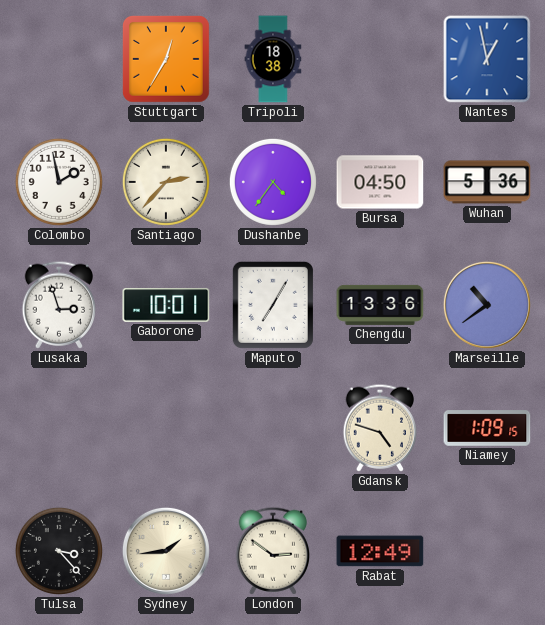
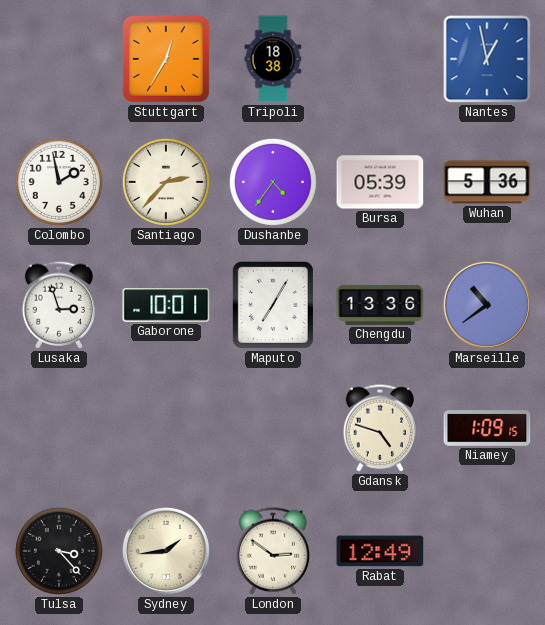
Bursa: 04:50 -> 05:39 (380, 182)
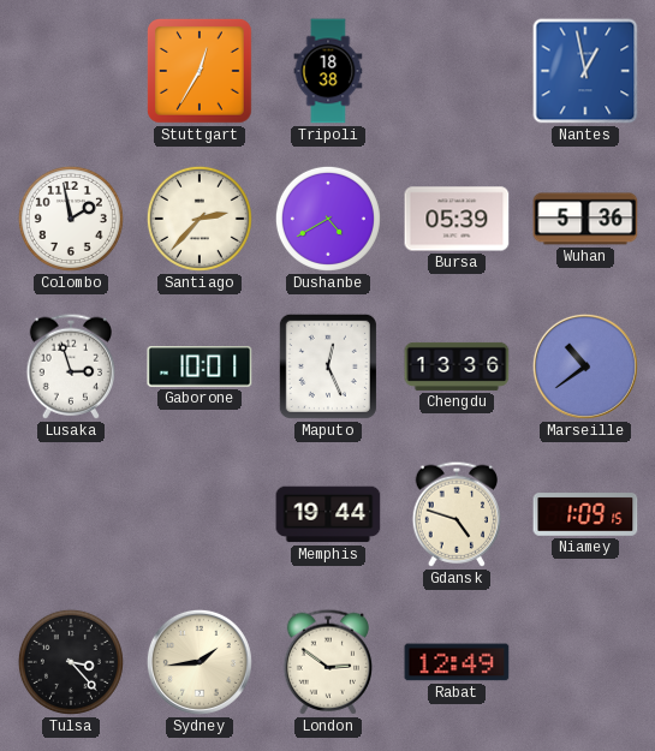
Dushanbe: 4:36 -> 4:40 (328, 219)
Maputo: 7:05 -> 12:26 (328, 366)
Memphis: none -> 19:44 (328, 514)
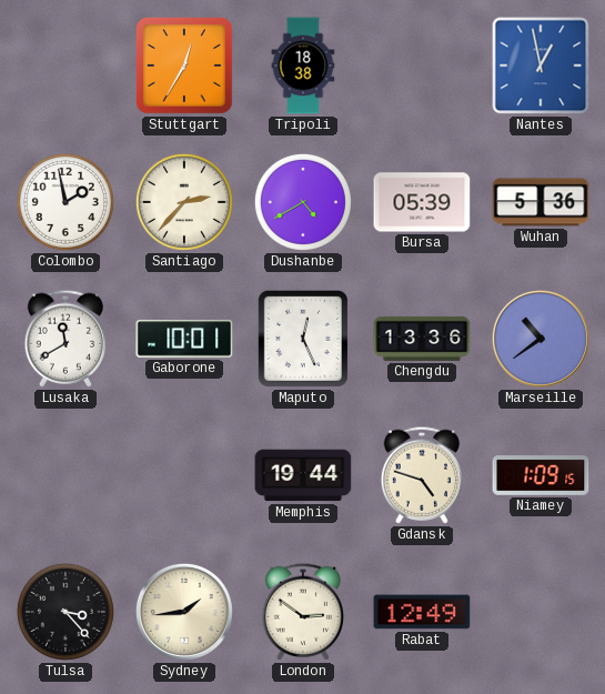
Lusaka: 2:57 -> 11:40 (64, 339)
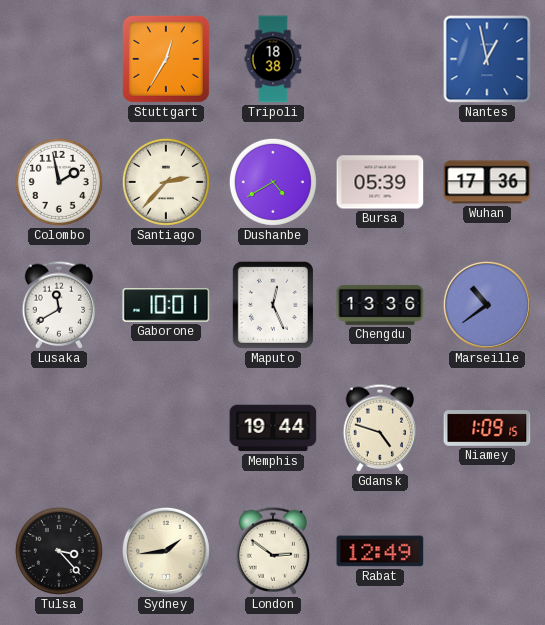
Wuhan: 5:36 -> 17:36 (487, 182)
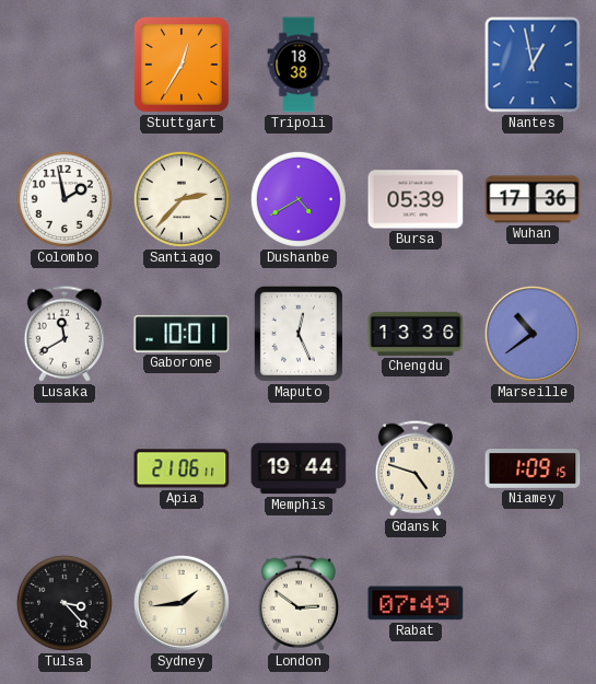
Apia: none -> 21:06 (182, 468)
Rabat: 12:49 -> 07:49 (416, 603)
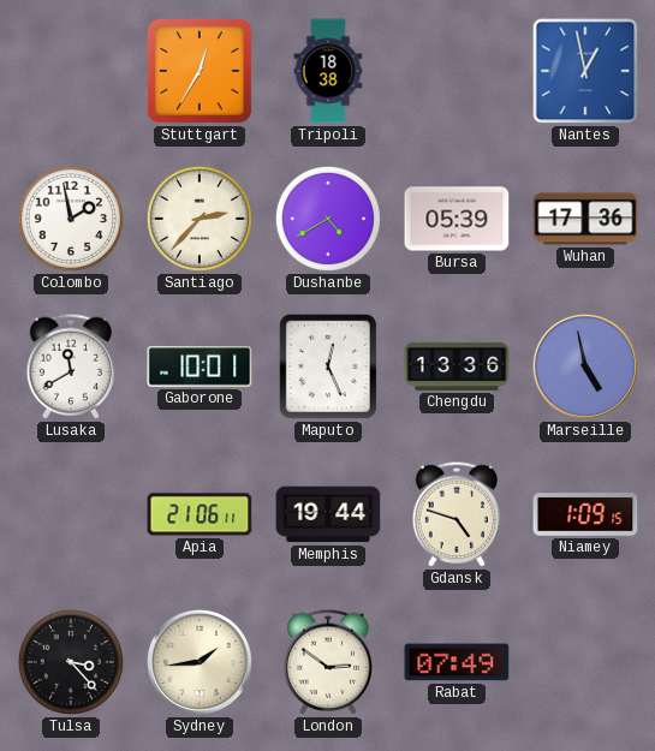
Marseille: 10:39 -> 4:58 (585, 366)
